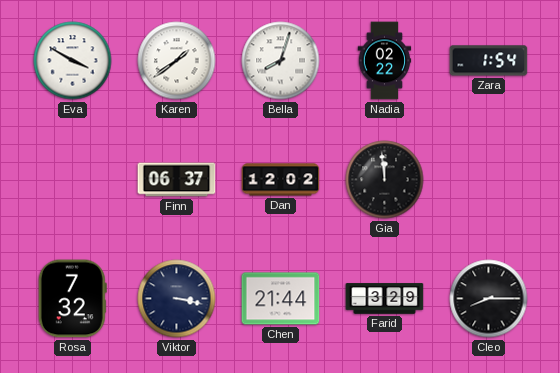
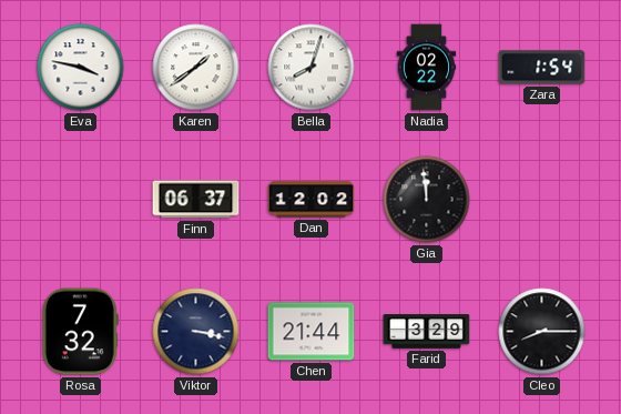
Eva: 3:50 -> 3:47 (81, 68)
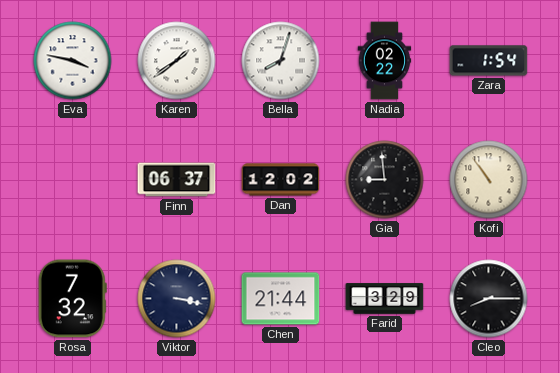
Gia: 11:59 -> 8:59 (385, 180)
Kofi: none -> 10:54 (489, 180)
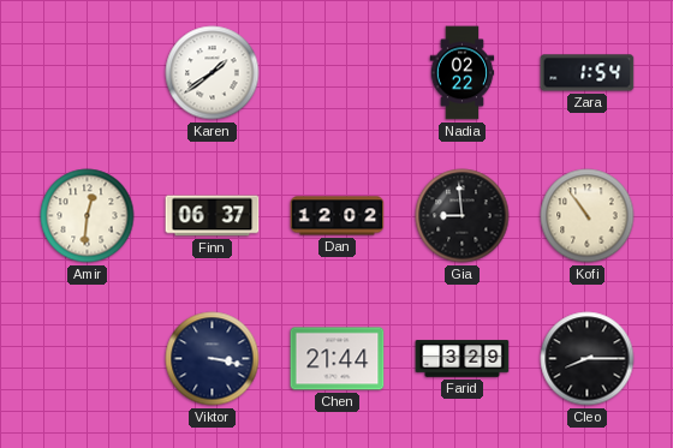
Eva: 3:47 -> none (73, 61)
Bella: 8:03 -> none (281, 61)
Amir: none -> 12:31 (88, 216)
Rosa: 7:32 -> none (72, 299)
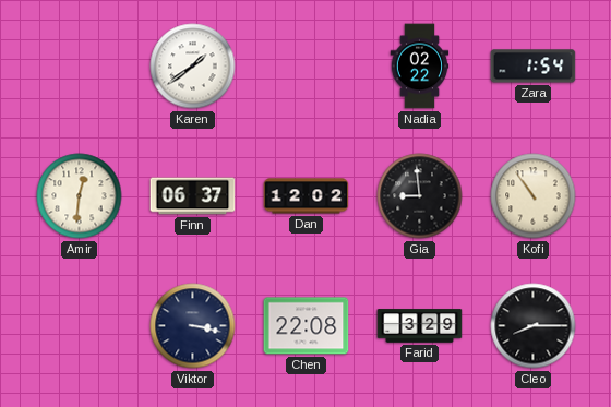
Chen: 21:44 -> 22:08 (307, 326)
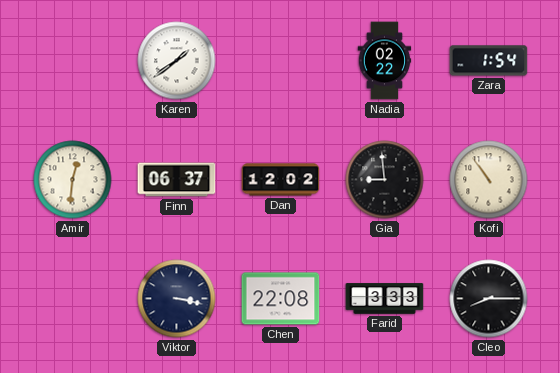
Farid: 3:29 -> 3:33 (385, 299)
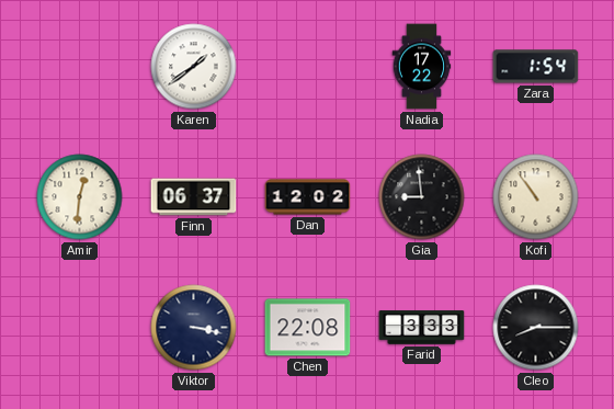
Nadia: 02:22 -> 17:22 (422, 67)
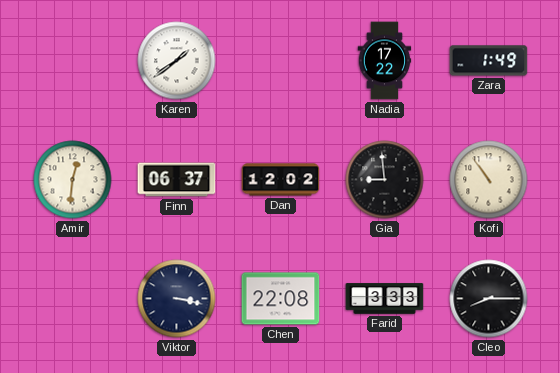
Zara: 1:54 -> 1:49 (489, 61)
